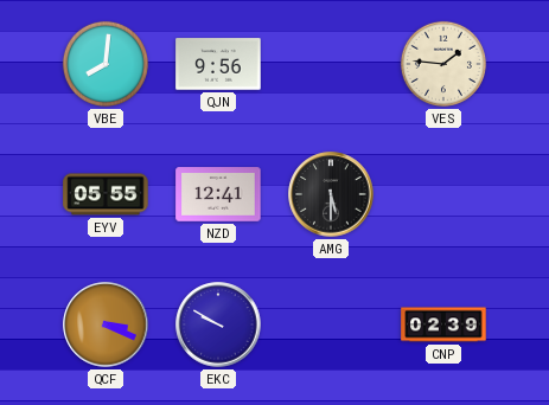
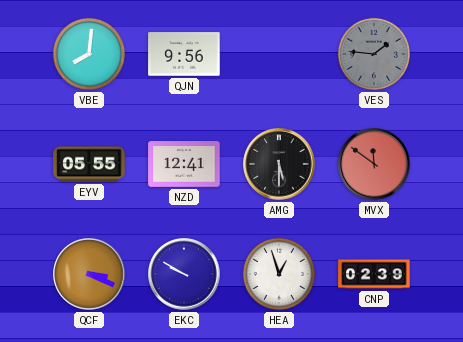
VES dial: cream -> grey (374, 54)
MVX: none -> 11:51 (374, 164)
HEA: none -> 12:57 (279, 274)
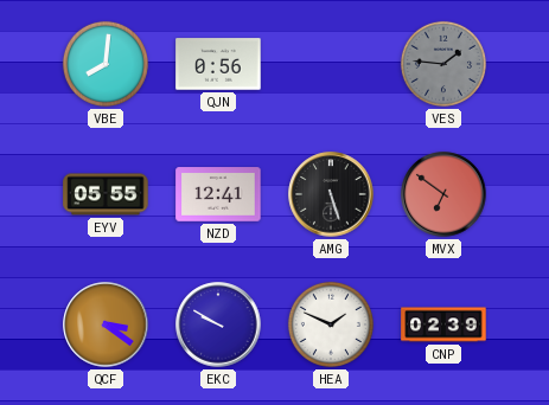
QJN: 9:56 -> 0:56 (218, 64)
AMG: 5:30 -> 5:27 (331, 194)
MVX: 11:51 -> 6:51 (443, 194)
QCF: 3:19 -> 3:21 (106, 324)
HEA: 12:57 -> 1:49 (331, 324)
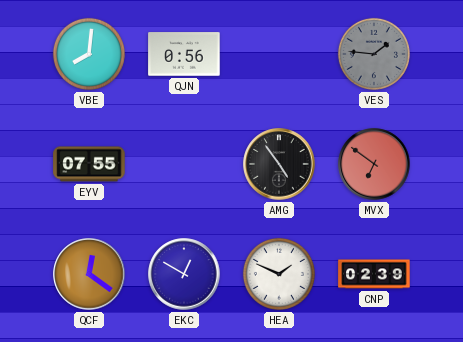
EYV: 05:55 -> 07:55 (89, 164)
NZD: 12:41 -> none (218, 194)
AMG: 5:27 -> 4:54 (279, 164)
QCF: 3:21 -> 12:21 (89, 274)
EKC: 9:50 -> 12:50 (184, 274)
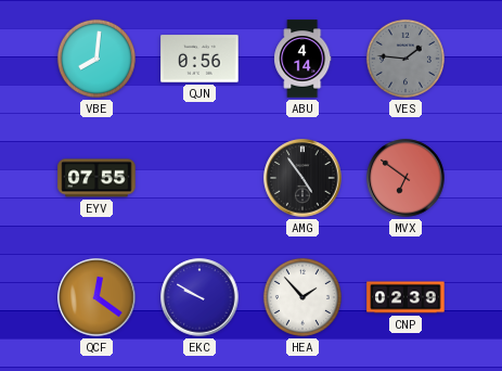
ABU: none -> 4:14 (303, 59)
EKC: 12:50 -> 9:50 (199, 297)
HEA: 1:49 -> 1:53 (303, 297)
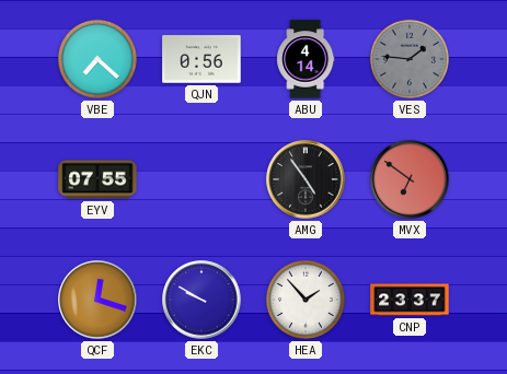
VBE: 8:01 -> 7:22 (97, 59)
QCF: 12:21 -> 12:18 (97, 300)
CNP: 02:39 -> 23:37 (410, 300)
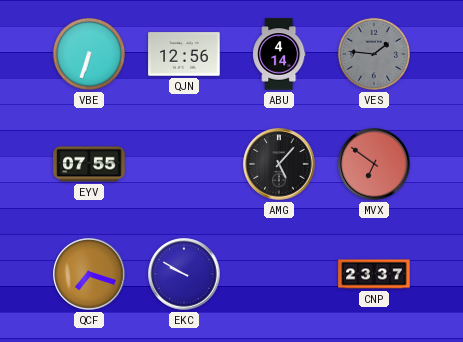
VBE: 7:22 -> 6:33 (89, 54)
QJN: 0:56 -> 12:56 (184, 54)
AMG: 4:54 -> 5:07 (279, 164)
QCF: 12:18 -> 7:18 (89, 274)
HEA: 1:53 -> none (306, 300)
